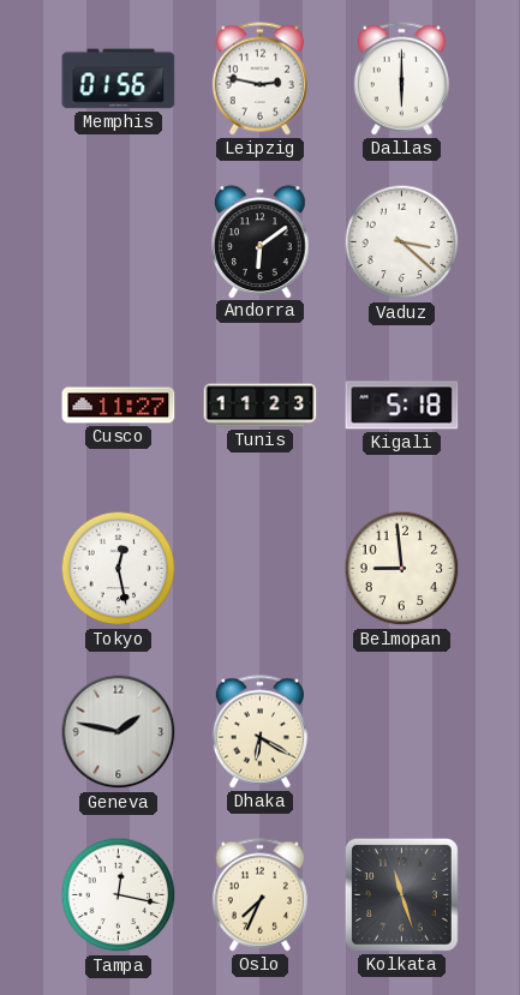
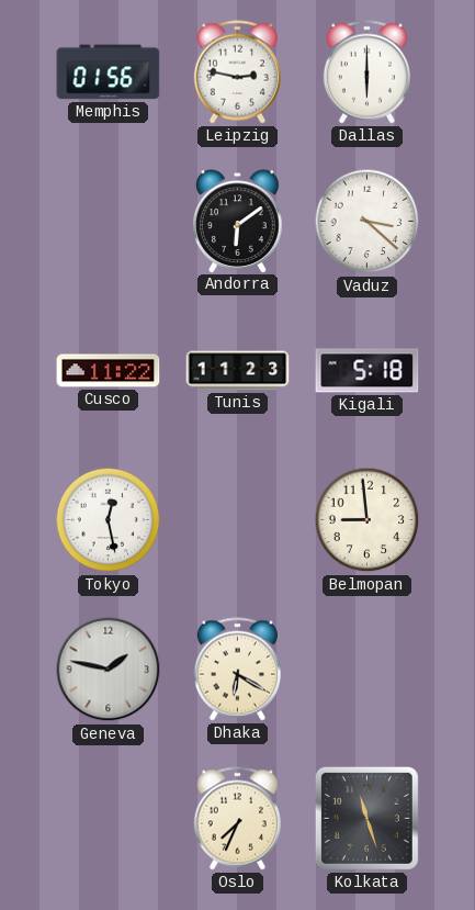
Cusco: 11:27 -> 11:22 (109, 371)
Tampa: 12:17 -> none (119, 895)
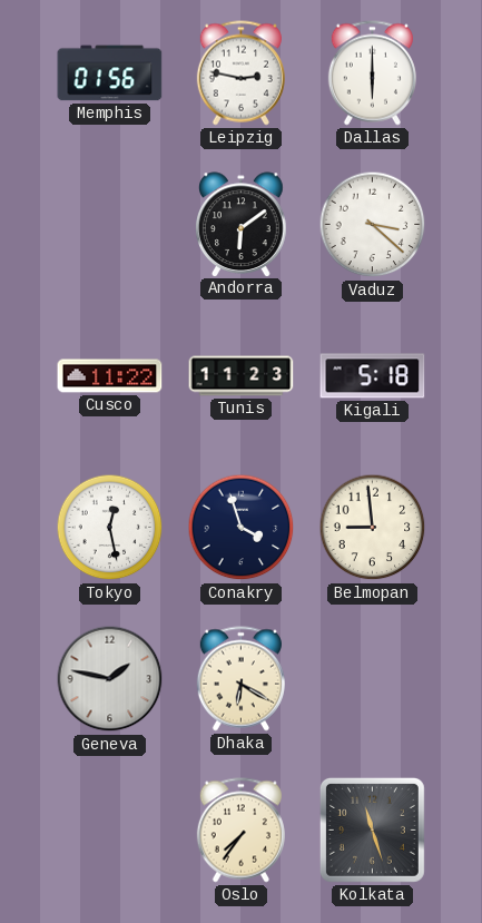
Conakry: none -> 3:57 (242, 528)
Oslo: 7:34 -> 7:36 (240, 831)
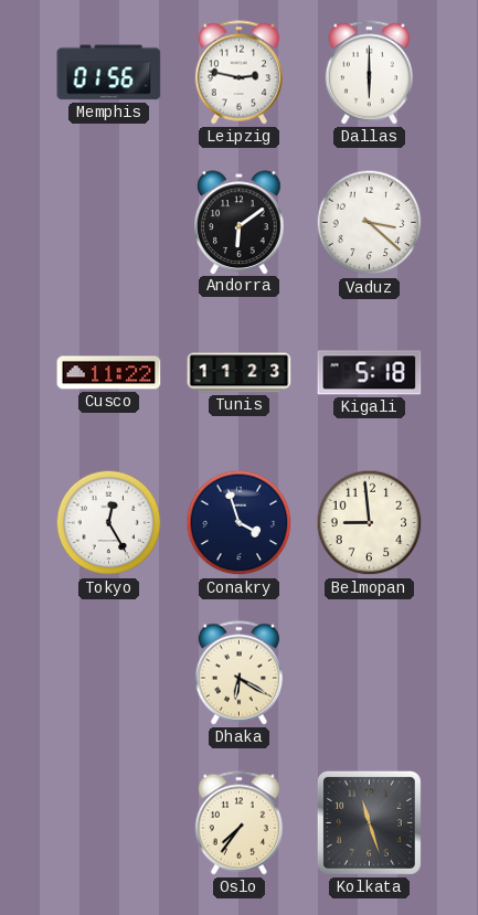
Tokyo: 12:28 -> 12:25 (109, 523)
Geneva: 1:47 -> none (110, 679)
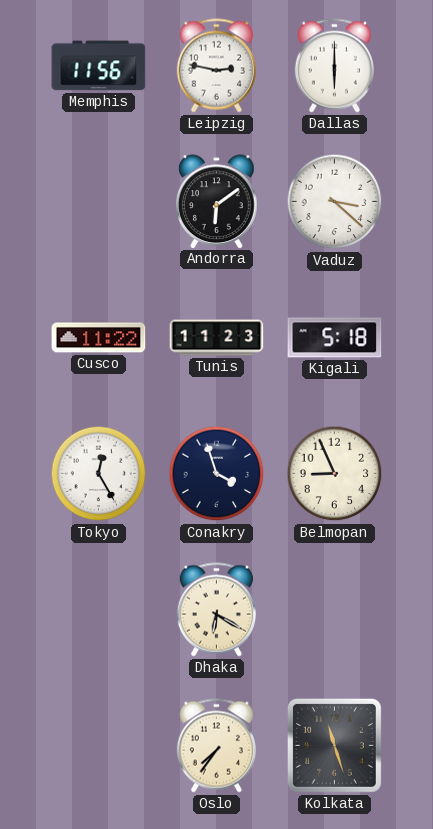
Memphis: 01:56 -> 11:56 (99, 66)
Belmopan: 8:59 -> 8:56 (335, 474)
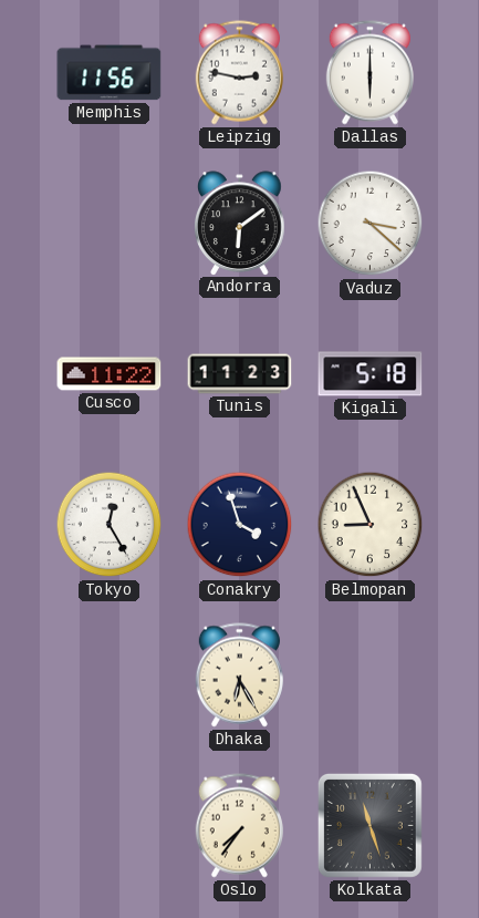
Dhaka: 6:20 -> 6:25 (239, 675)
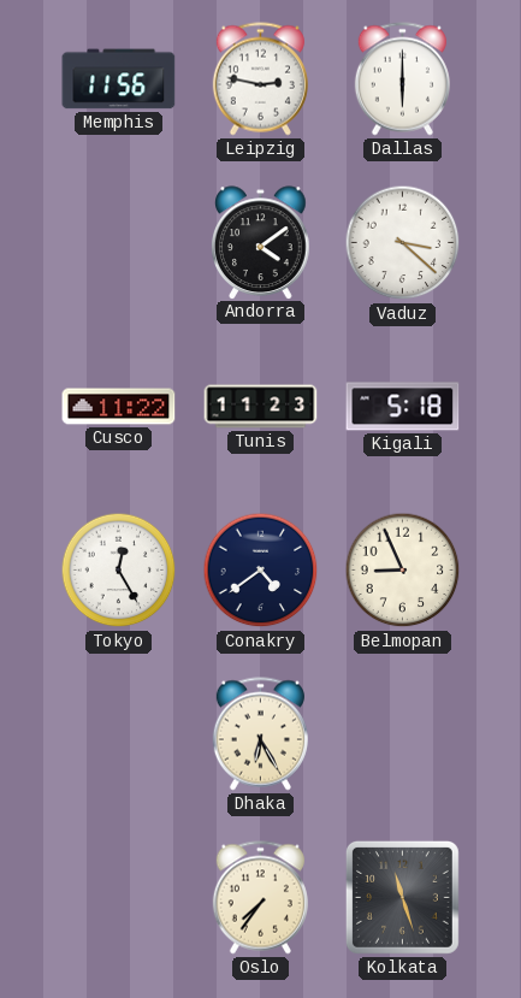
Andorra: 6:09 -> 4:09 (261, 242)
Conakry: 3:57 -> 4:39 (261, 571)
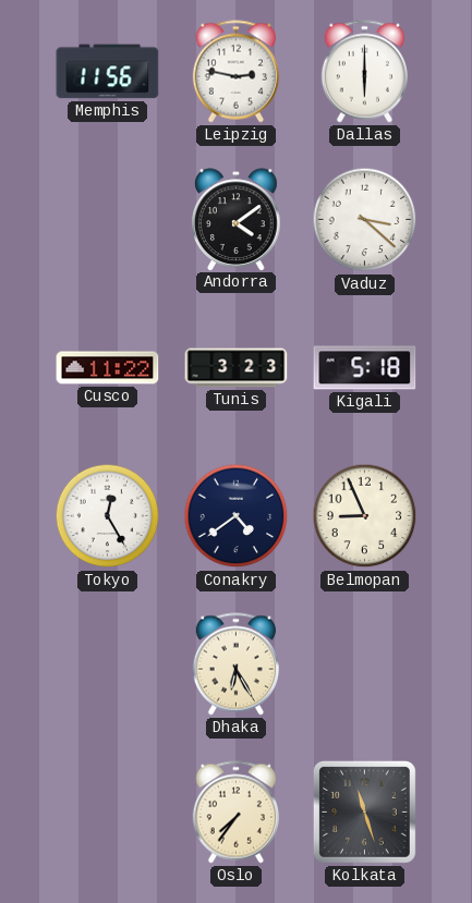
Tunis: 11:23 -> 3:23 (237, 368)
